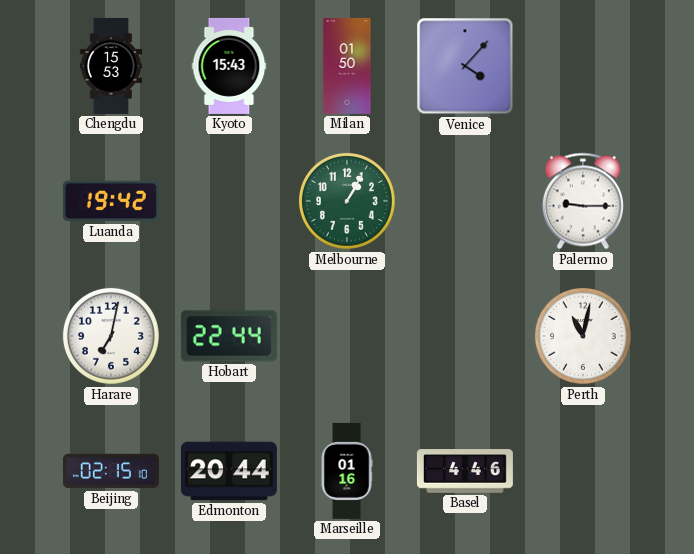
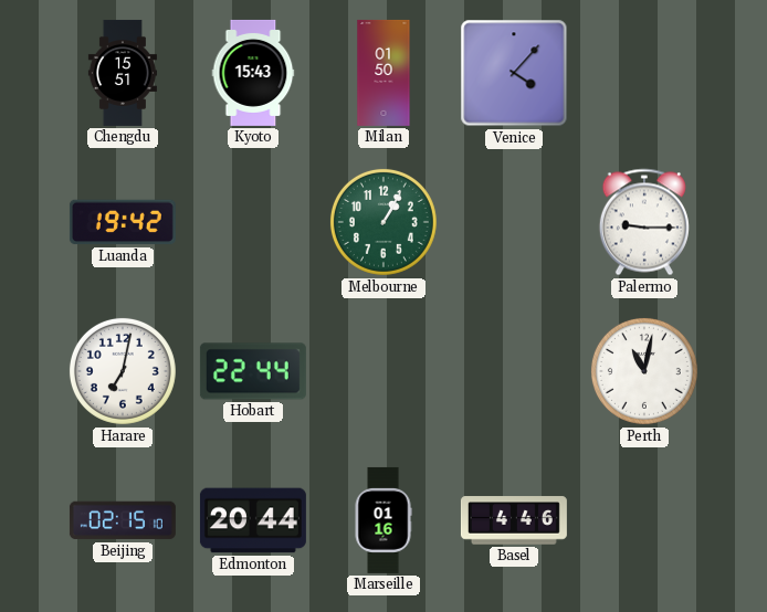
Chengdu: 15:53 -> 15:51 (123, 73)
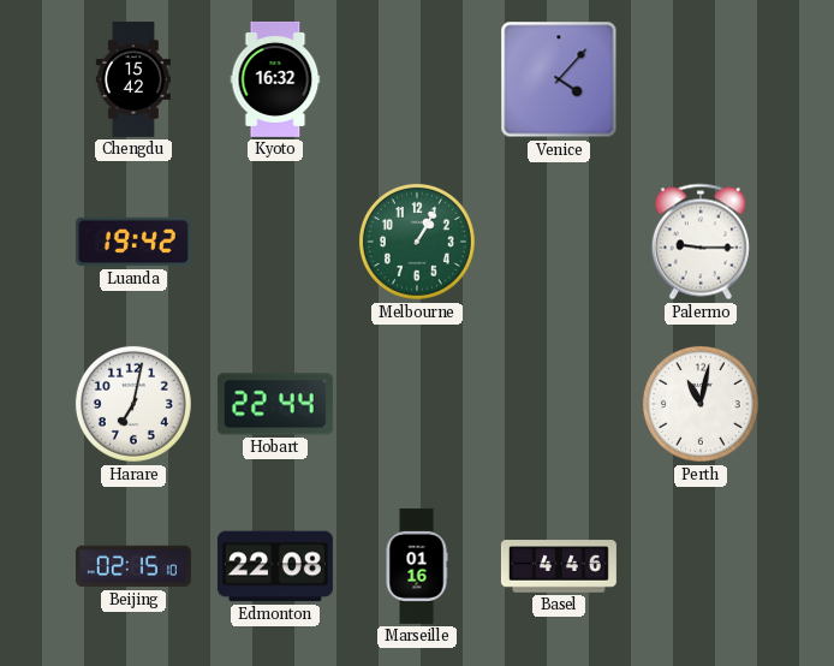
Chengdu: 15:51 -> 15:42 (133, 79)
Kyoto: 15:43 -> 16:32 (275, 79)
Milan: 01:50 -> none (383, 73)
Edmonton: 20:44 -> 22:08 (275, 566)
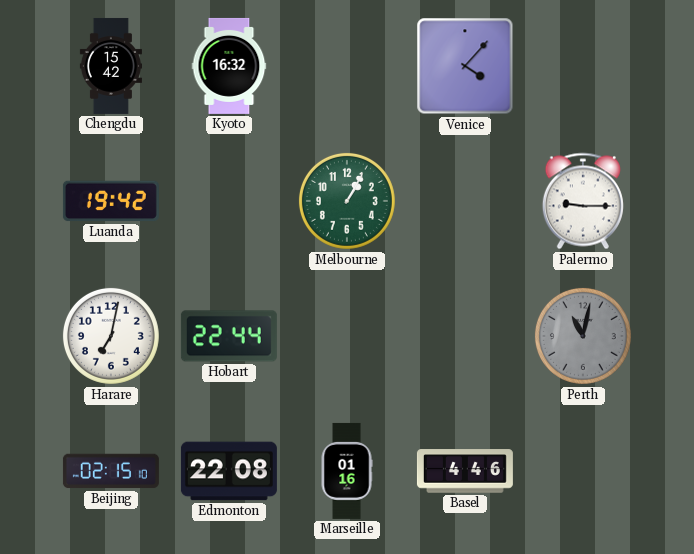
Perth dial: white -> grey (583, 336)
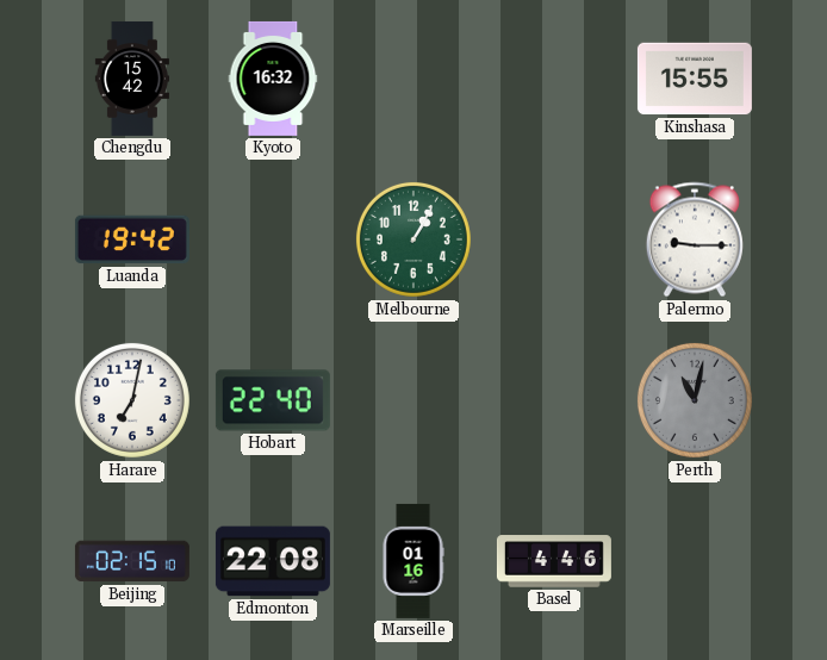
Venice: 4:07 -> none (465, 66)
Kinshasa: none -> 15:55 (695, 79)
Hobart: 22:44 -> 22:40 (273, 400)
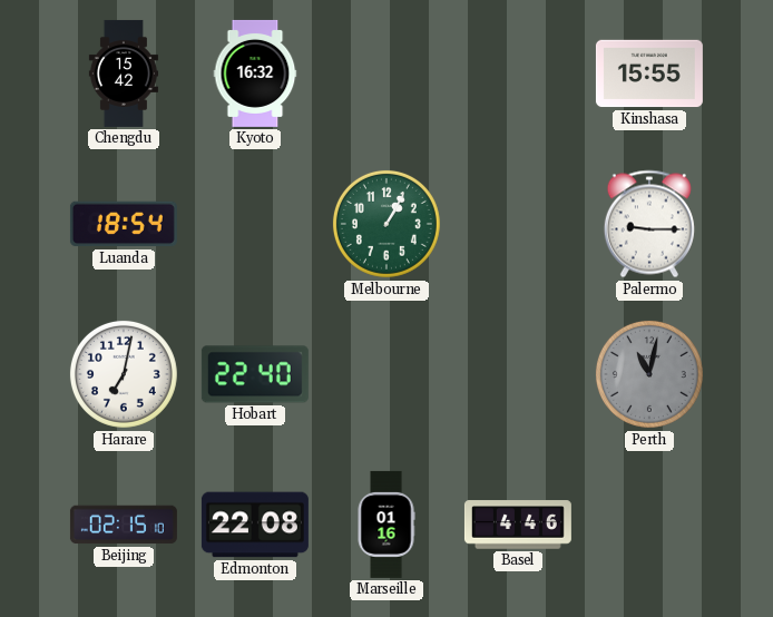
Luanda: 19:42 -> 18:54 (124, 224)
